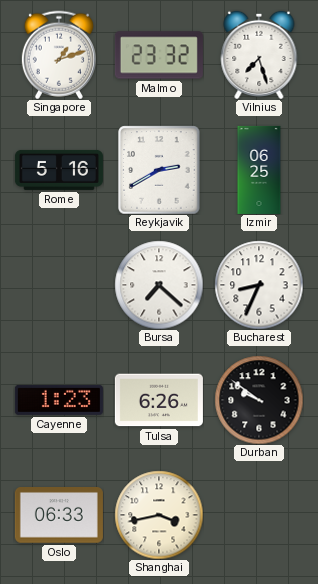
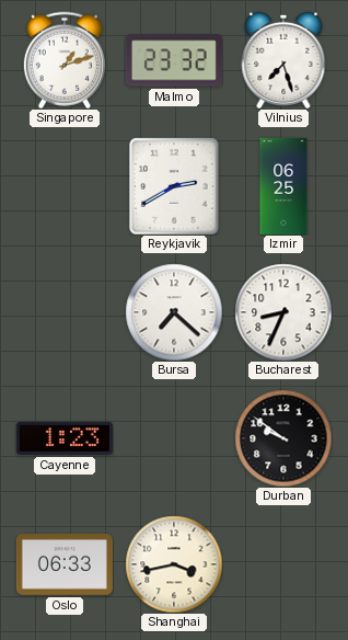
Rome: 5:16 -> none (59, 170)
Tulsa: 6:26 -> none (159, 400)
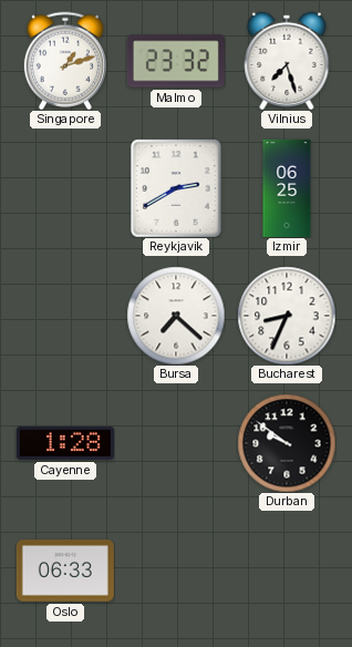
Cayenne: 1:23 -> 1:28 (65, 443)
Shanghai: 3:43 -> none (174, 564)
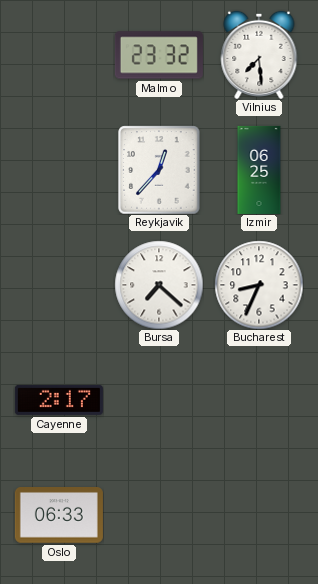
Singapore: 1:12 -> none (65, 61)
Vilnius: 7:27 -> 7:29 (259, 54)
Reykjavik: 2:40 -> 12:37 (159, 170)
Cayenne: 1:28 -> 2:17 (59, 400)
Durban: 9:51 -> none (287, 443)
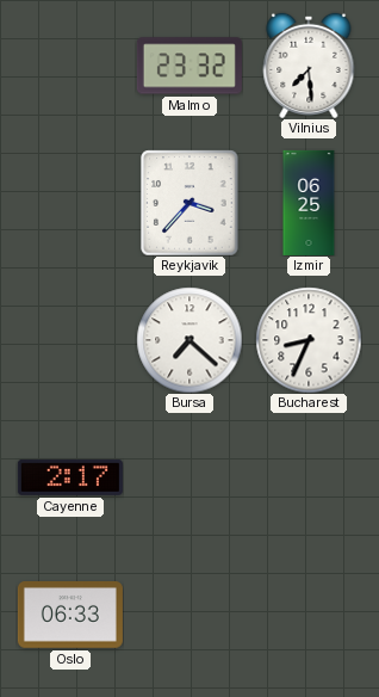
Reykjavik: 12:37 -> 3:37 (189, 203)
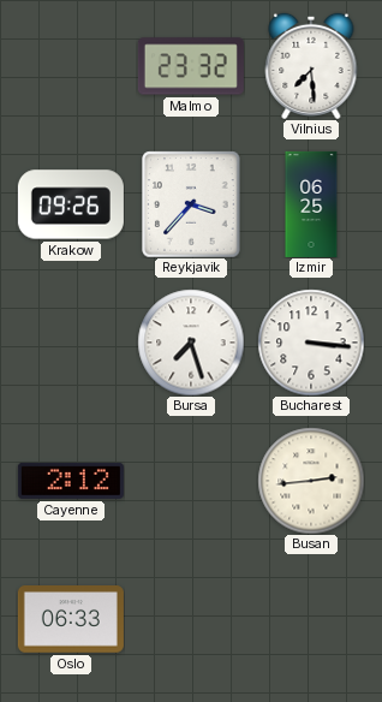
Krakow: none -> 09:26 (71, 204)
Bursa: 7:22 -> 7:27 (191, 343)
Bucharest: 8:34 -> 3:16 (311, 343)
Cayenne: 2:17 -> 2:12 (71, 481)
Busan: none -> 2:44 (311, 481)
